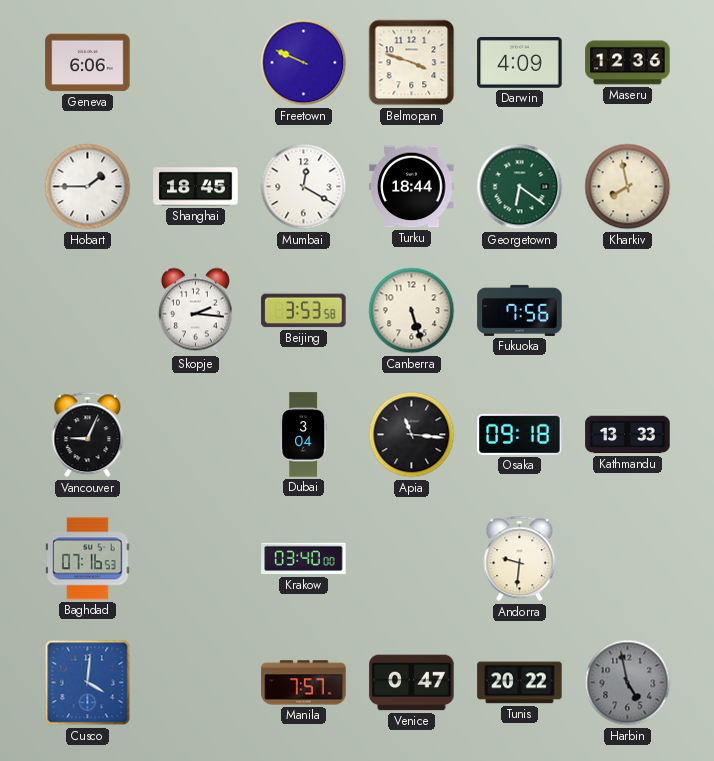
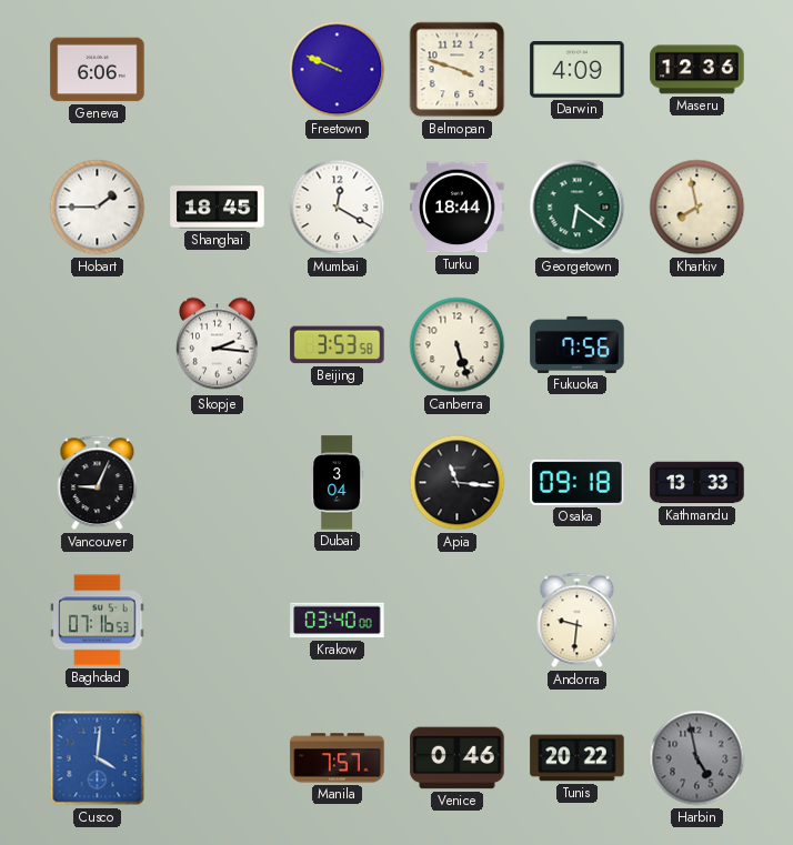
Venice: 0:47 -> 0:46 (458, 758)
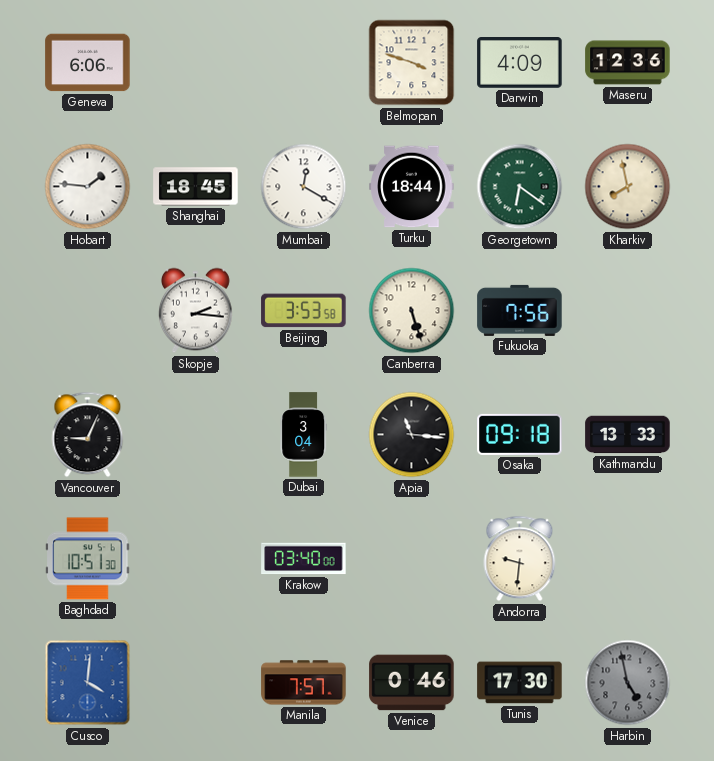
Freetown: 9:49 -> none (338, 70)
Hobart: 1:45 -> 1:46 (88, 187)
Baghdad: 07:16 -> 10:51 (88, 559)
Tunis: 20:22 -> 17:30 (520, 683)
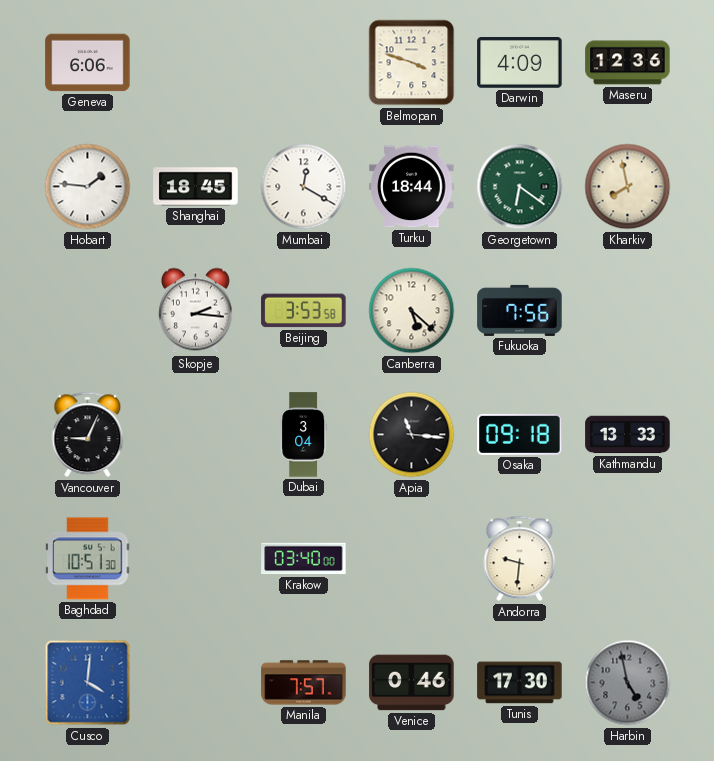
Canberra: 5:27 -> 5:22 (412, 311)
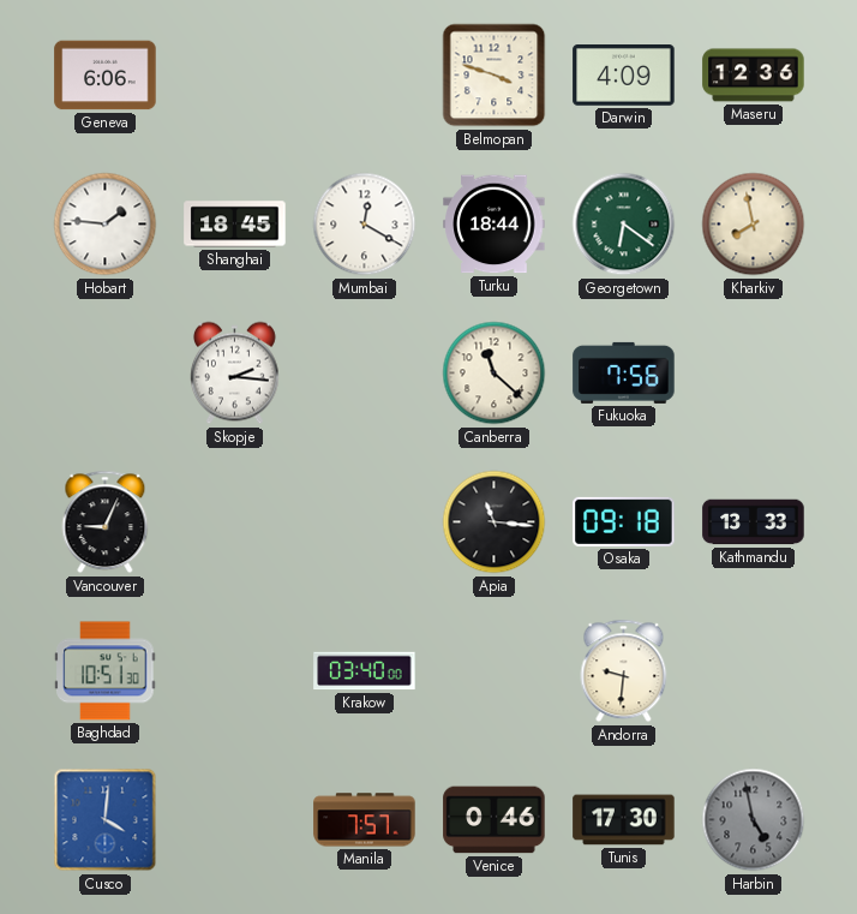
Beijing: 3:53 -> none (304, 311)
Canberra: 5:22 -> 11:22 (495, 374)
Dubai: 3:04 -> none (304, 435)
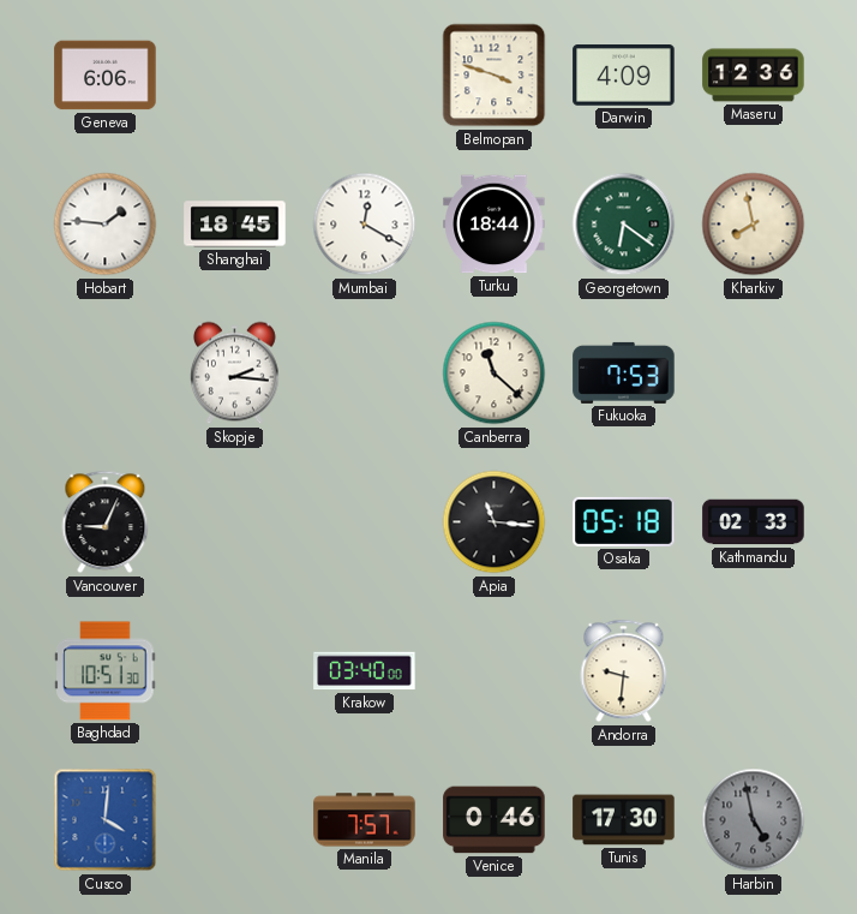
Fukuoka: 7:56 -> 7:53 (624, 372)
Osaka: 09:18 -> 05:18 (624, 521)
Kathmandu: 13:33 -> 02:33 (754, 522)
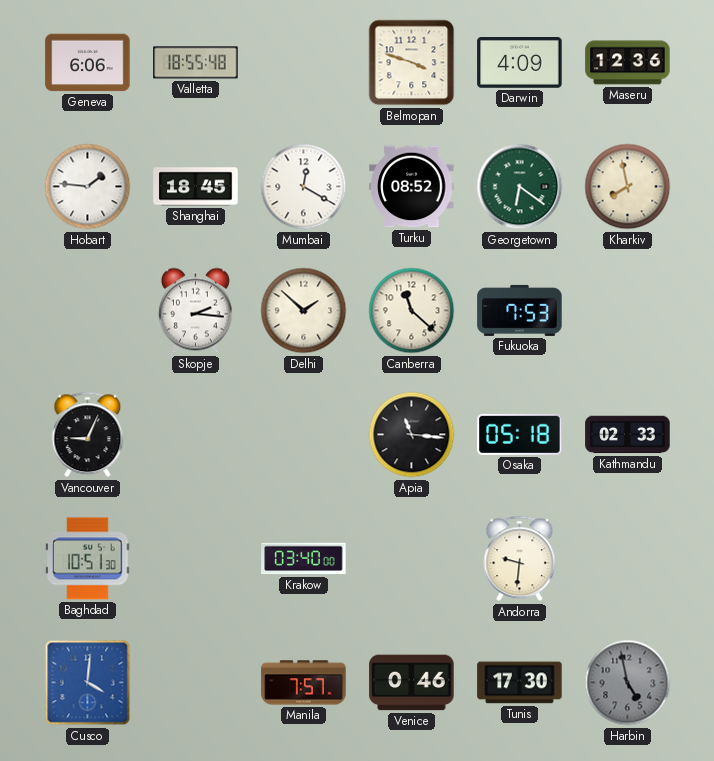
Valletta: none -> 18:55 (196, 63)
Turku: 18:44 -> 08:52 (412, 187)
Delhi: none -> 1:52 (304, 311)
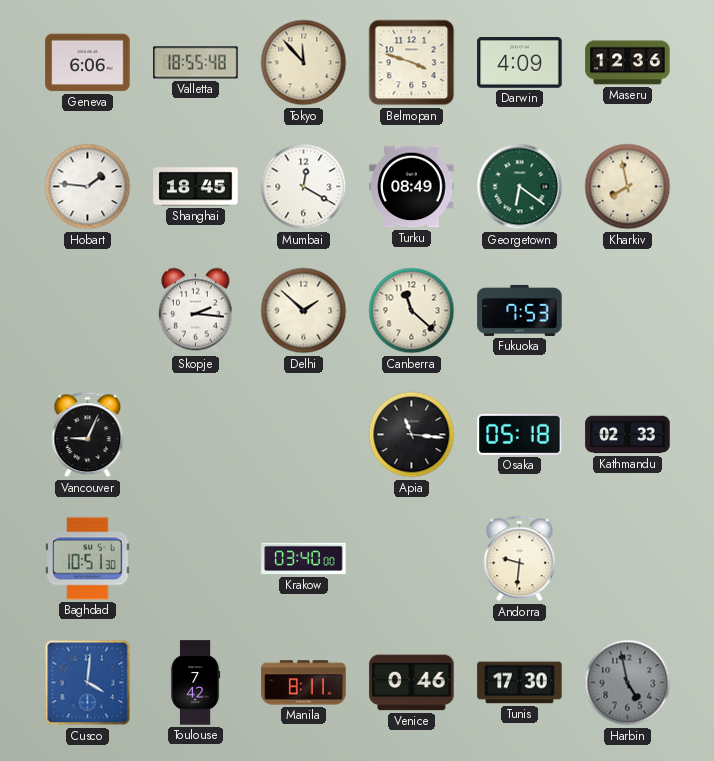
Tokyo: none -> 11:53 (304, 63)
Turku: 08:52 -> 08:49 (412, 187)
Toulouse: none -> 7:42 (195, 683)
Manila: 7:57 -> 8:11 (304, 683)
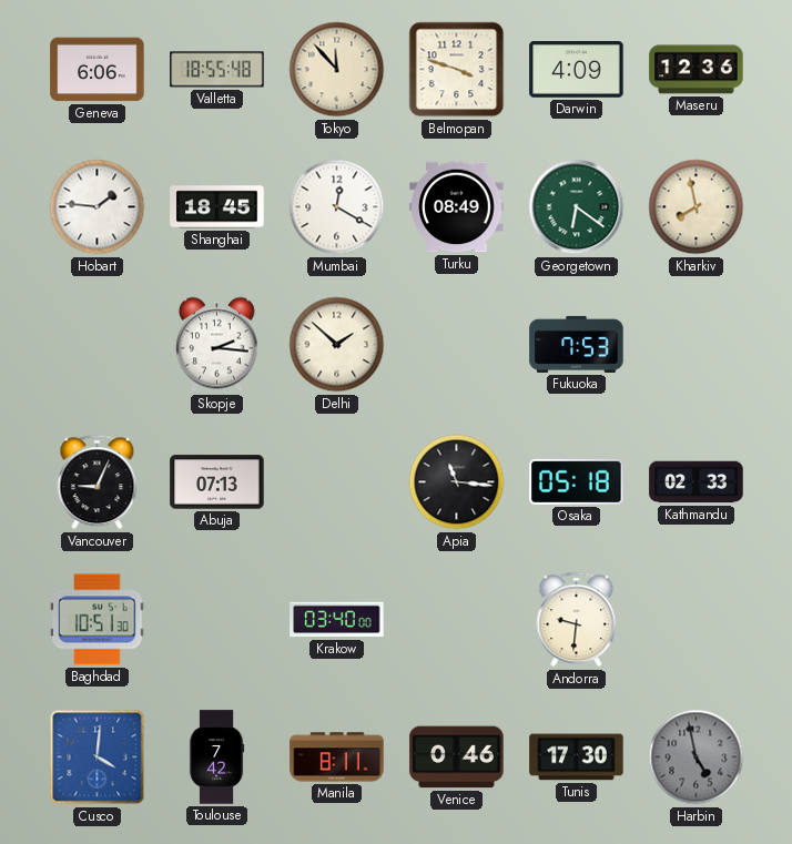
Canberra: 11:22 -> none (412, 311)
Abuja: none -> 07:13 (217, 482)
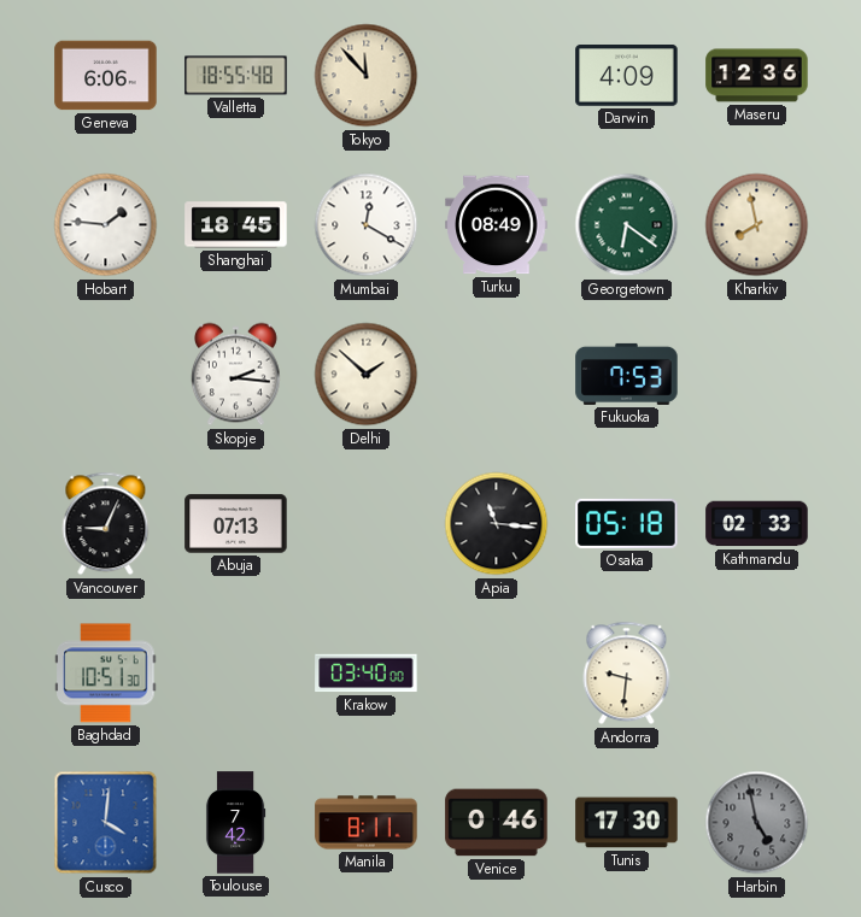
Belmopan: 3:48 -> none (457, 70)
